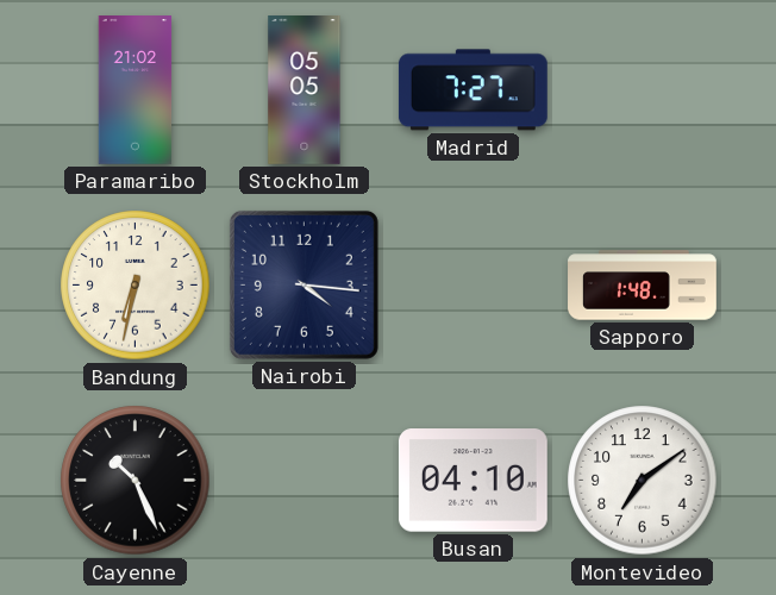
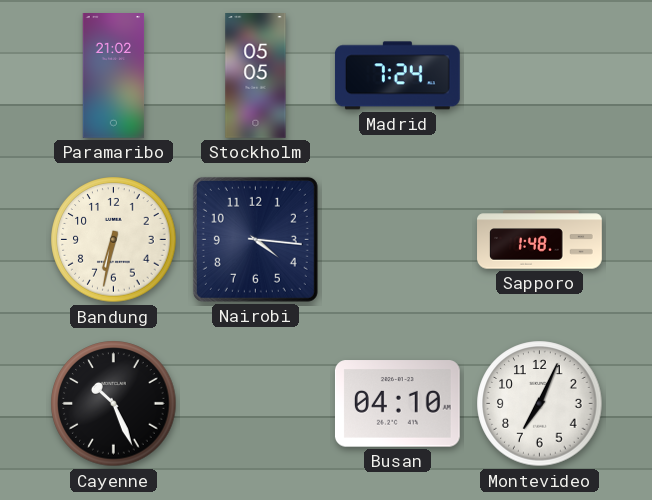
Madrid: 7:27 -> 7:24 (397, 76)
Montevideo: 7:09 -> 7:04 (540, 404)
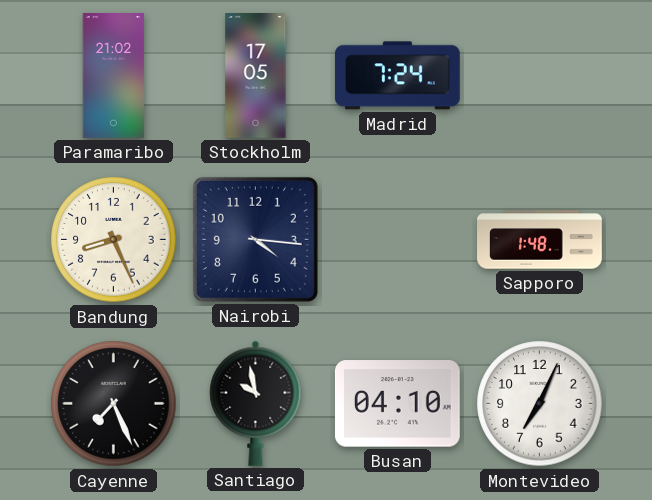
Stockholm: 05:05 -> 17:05 (256, 76)
Bandung: 6:32 -> 8:26 (114, 240)
Cayenne: 10:26 -> 7:26 (114, 404)
Santiago: none -> 9:58 (256, 403)
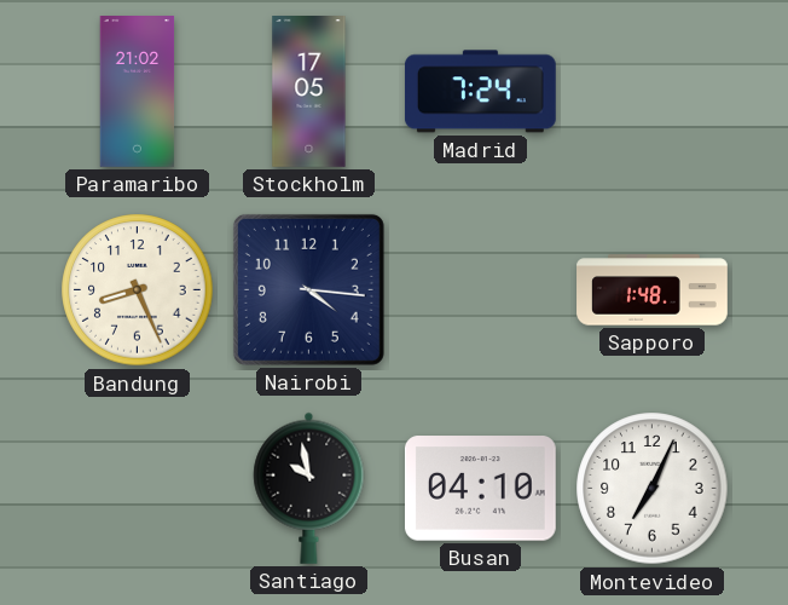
Cayenne: 7:26 -> none (114, 404)
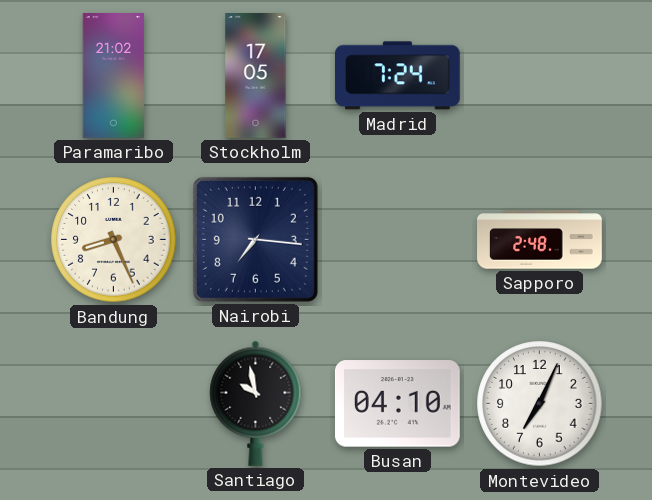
Nairobi: 4:16 -> 7:16 (255, 239)
Sapporo: 1:48 -> 2:48 (540, 240)
